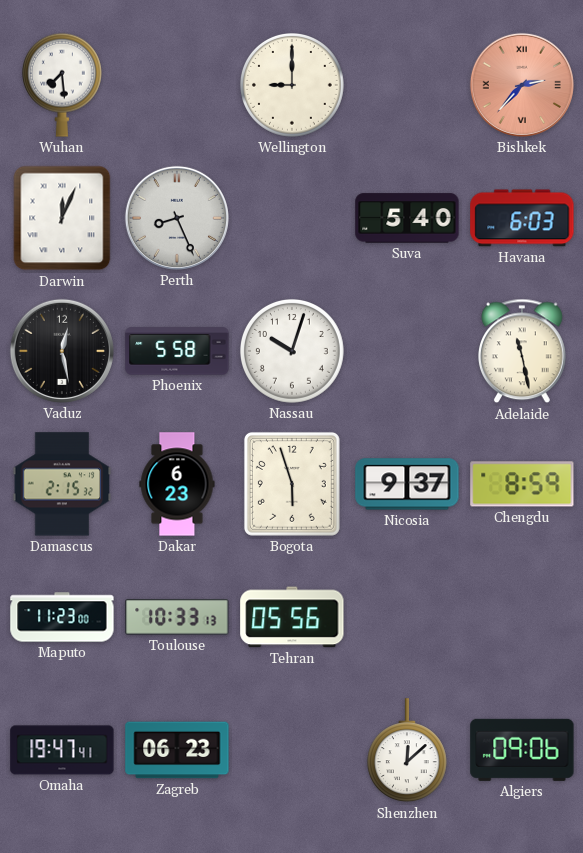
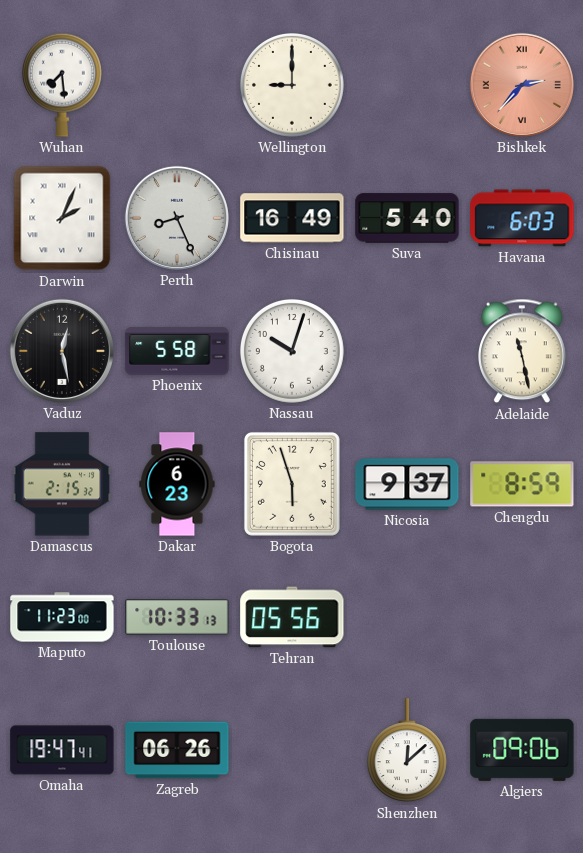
Darwin: 12:04 -> 2:04 (62, 218)
Chisinau: none -> 16:49 (292, 218)
Zagreb: 06:23 -> 06:26 (177, 750)
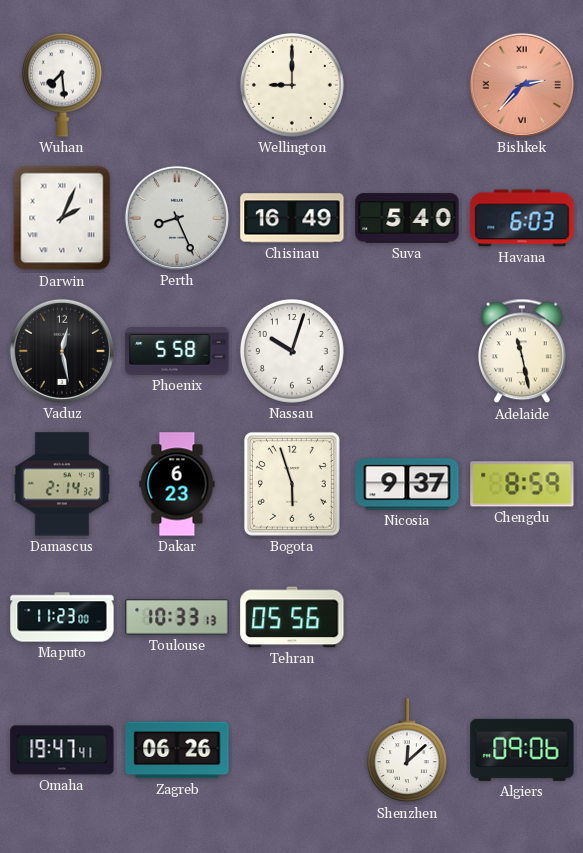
Damascus: 2:15 -> 2:14 (62, 484)
